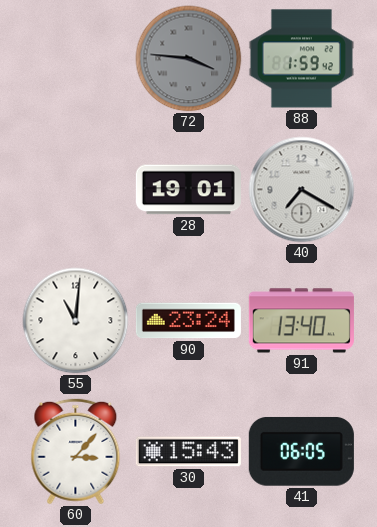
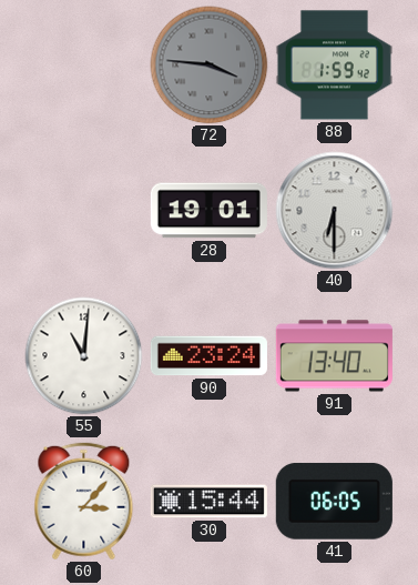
40: 7:20 -> 6:30 (335, 211)
30: 15:43 -> 15:44 (208, 502)
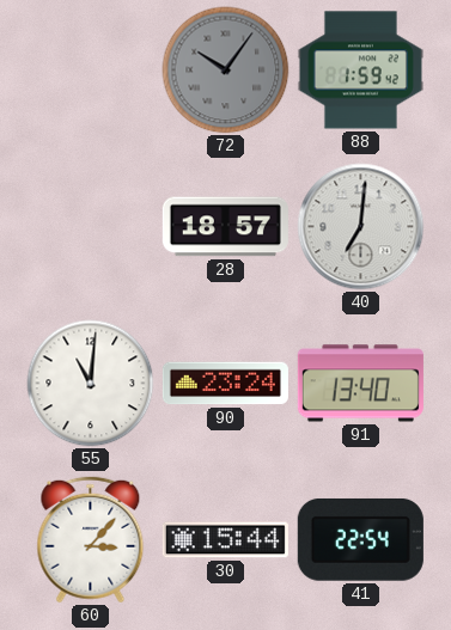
72: 3:46 -> 10:06 (226, 71)
28: 19:01 -> 18:57 (225, 227)
40: 6:30 -> 7:01 (361, 227)
41: 06:05 -> 22:54 (360, 539)
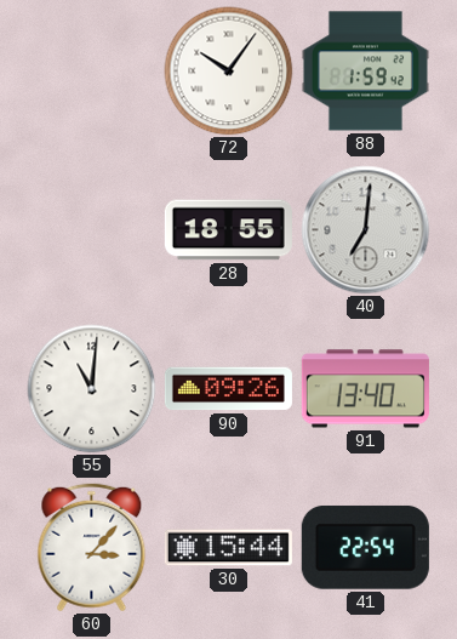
72 dial: grey -> white (229, 72)
28: 18:57 -> 18:55 (228, 230)
90: 23:24 -> 09:26 (228, 389)
